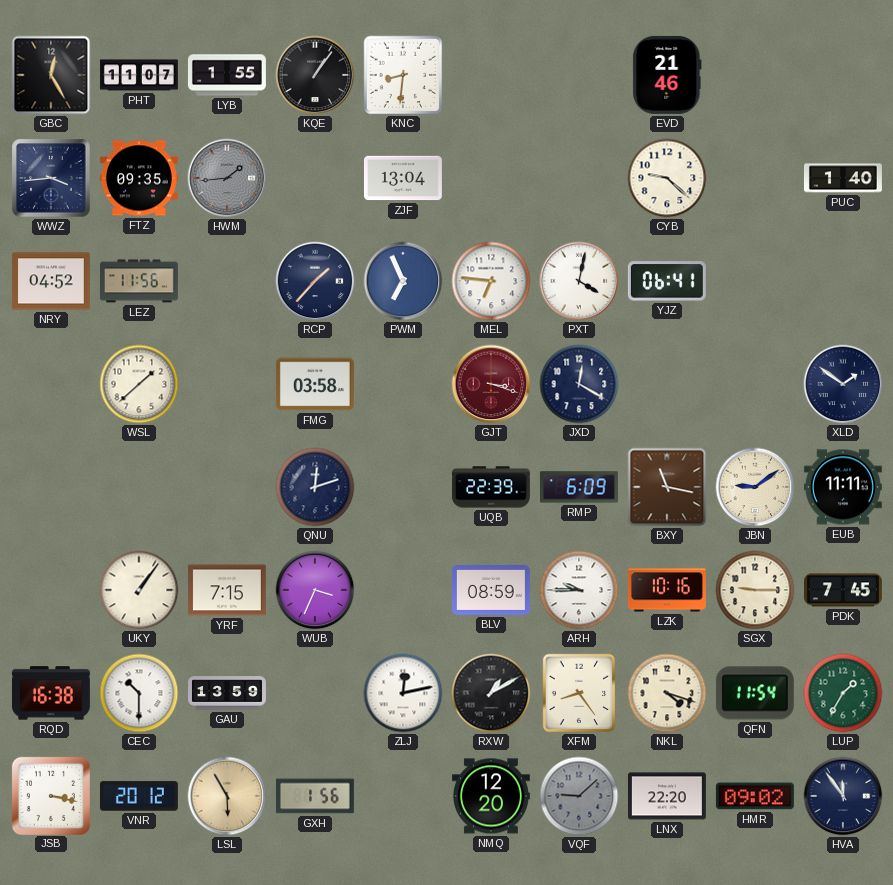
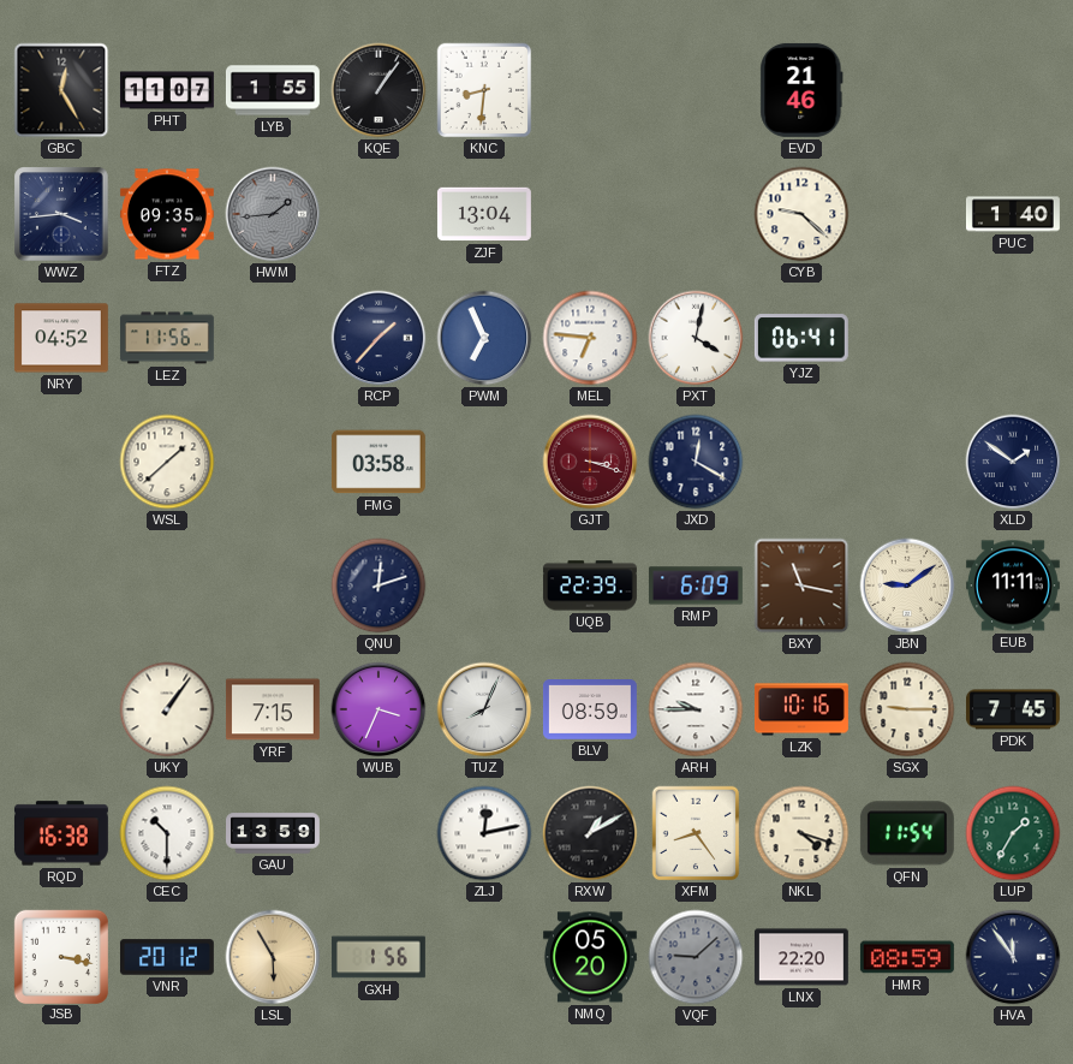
TUZ: none -> 8:04 (484, 709)
NMQ: 12:20 -> 05:20 (590, 957)
HMR: 09:02 -> 08:59 (907, 957)
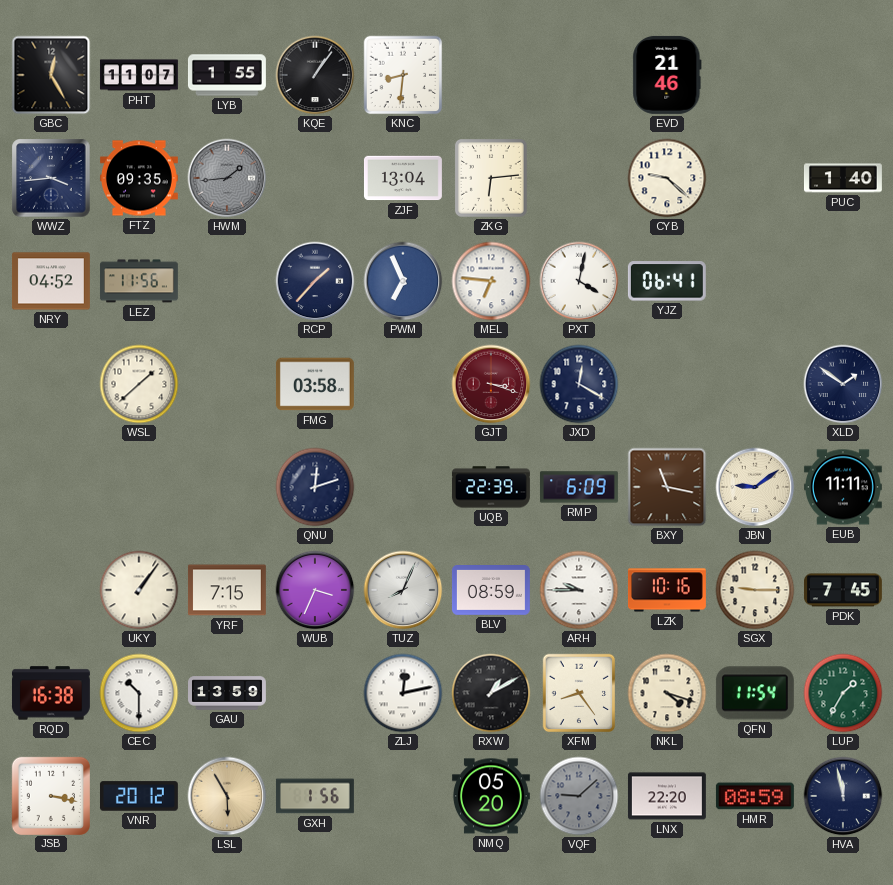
ZKG: none -> 6:14 (491, 178)
HVA: 11:54 -> 11:58 (843, 796)
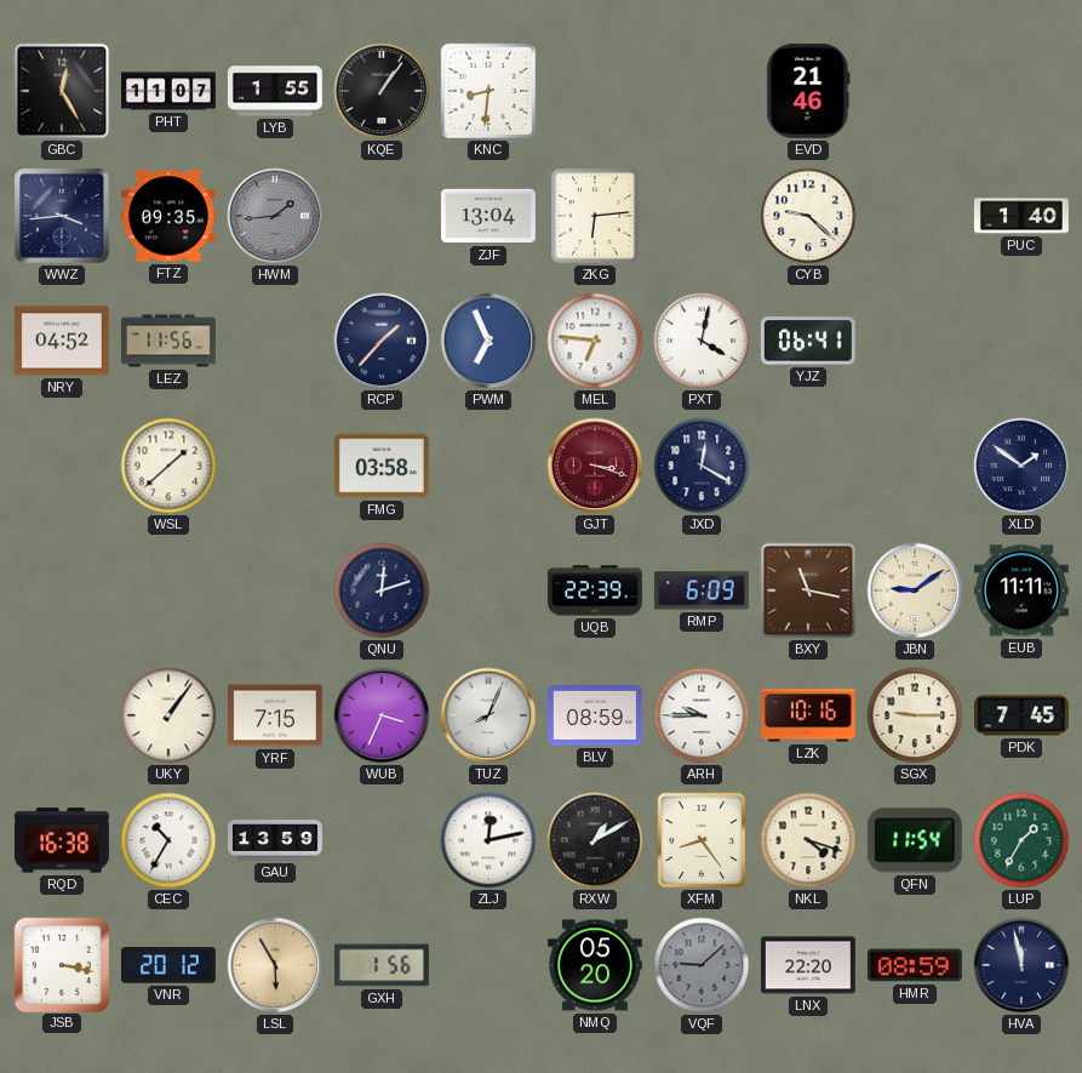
CEC: 10:30 -> 10:35 (168, 840)
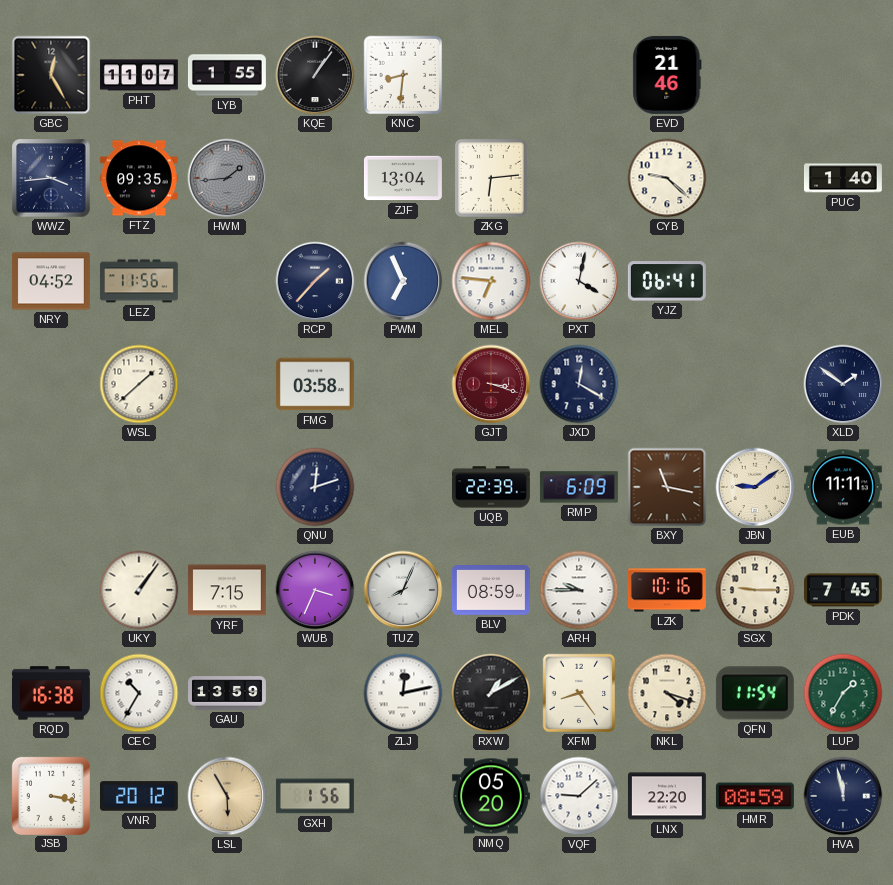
VQF dial: grey -> white (579, 796)
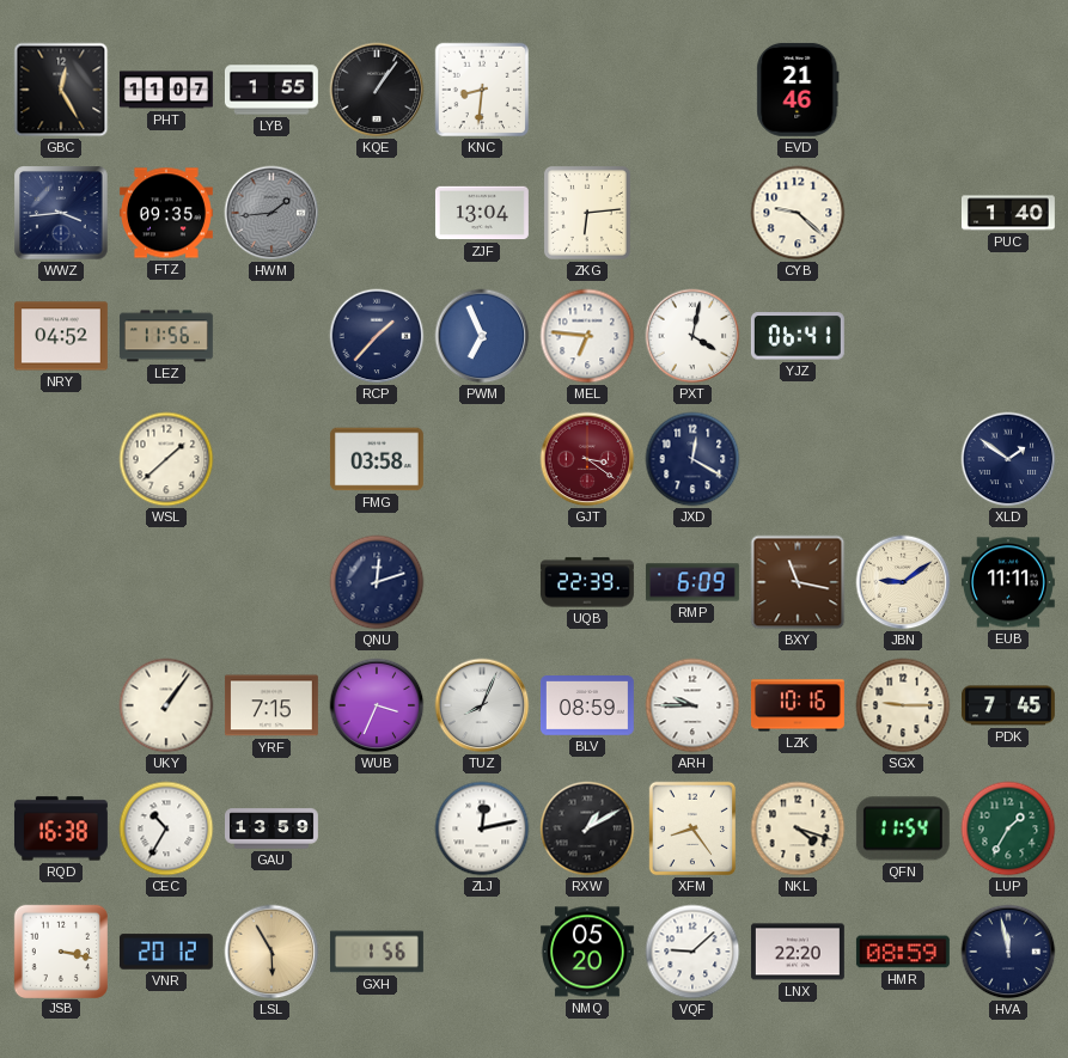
GJT: 3:18 -> 3:21 (587, 459)
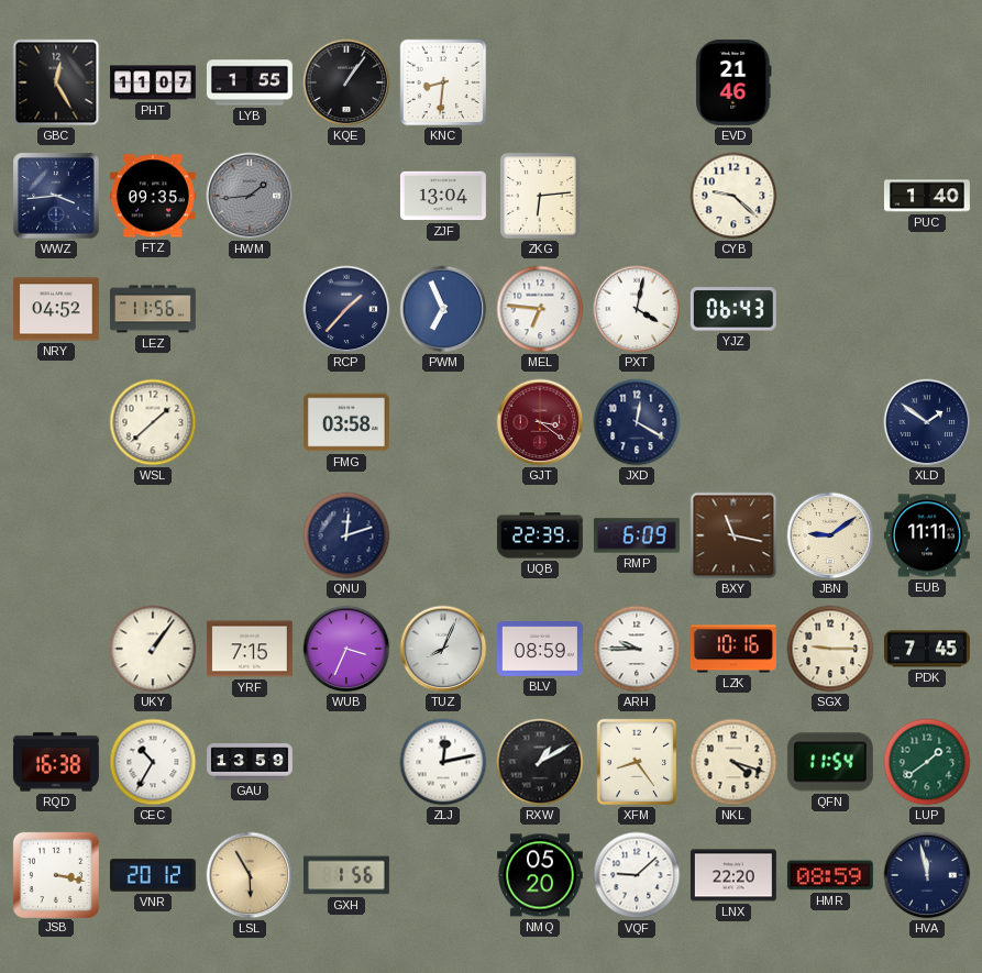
YJZ: 06:41 -> 06:43 (733, 309)
LUP: 1:35 -> 1:39 (927, 762)
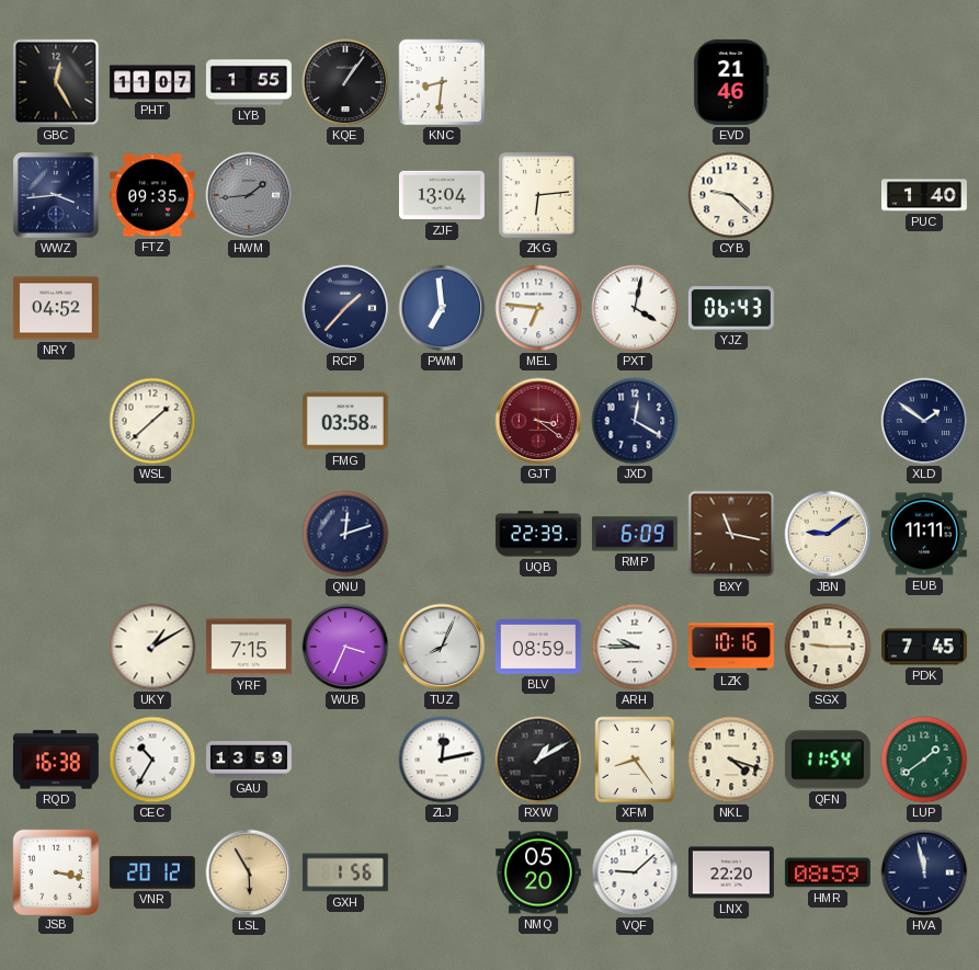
LEZ: 11:56 -> none (153, 309)
PWM: 6:56 -> 6:59 (442, 308)
UKY: 1:06 -> 1:10 (152, 647)
